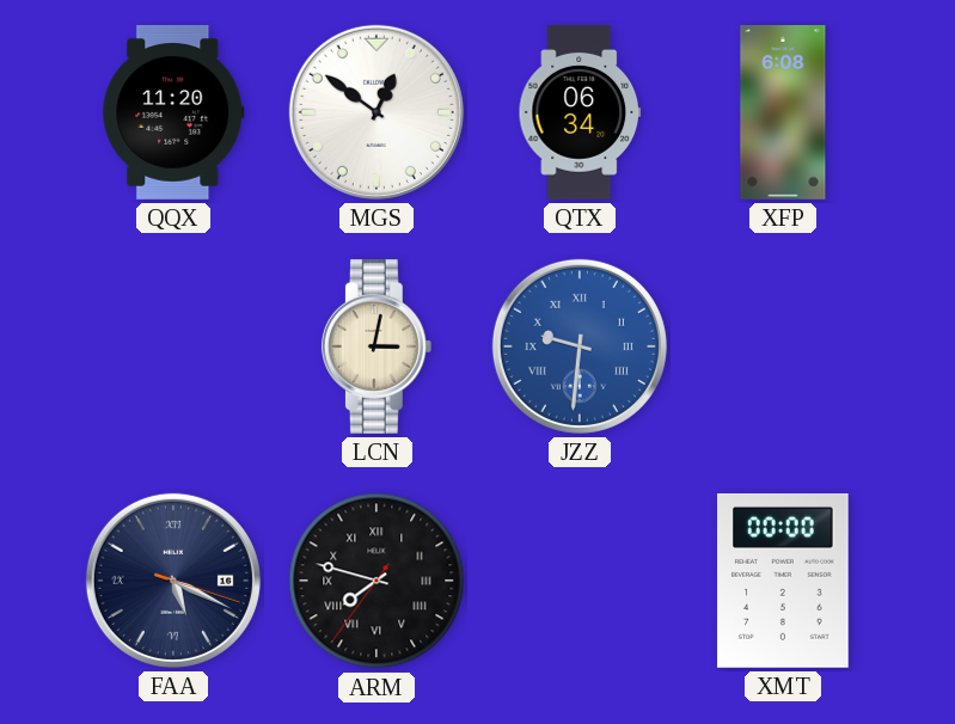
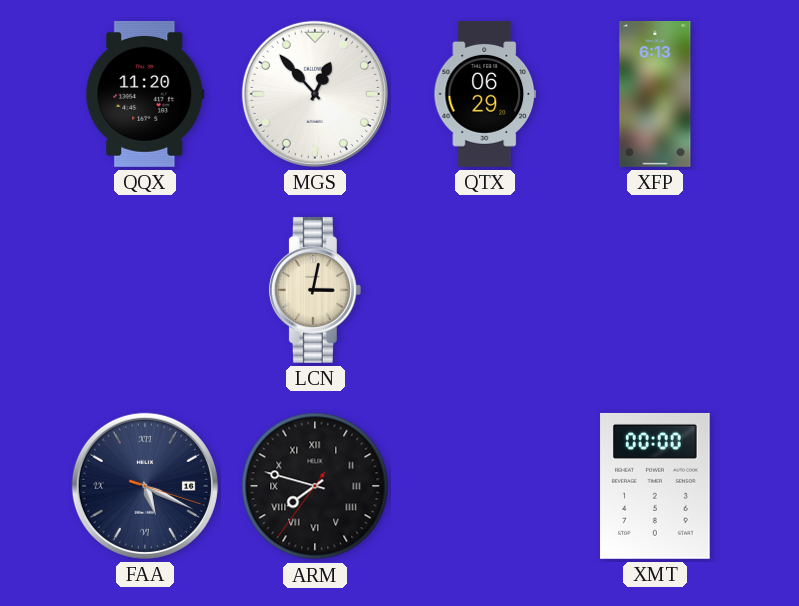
MGS: 12:51 -> 12:53 (315, 94)
QTX: 06:34 -> 06:29 (484, 94)
XFP: 6:08 -> 6:13 (655, 95)
JZZ: 9:31 -> none (580, 346)
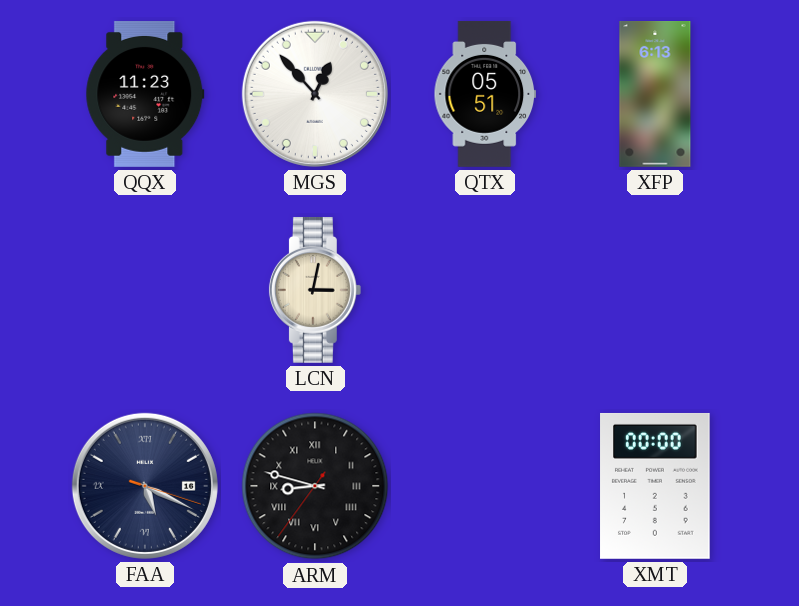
QQX: 11:20 -> 11:23 (145, 94)
QTX: 06:29 -> 05:51 (484, 94)
ARM: 7:47 -> 8:47 (315, 486)
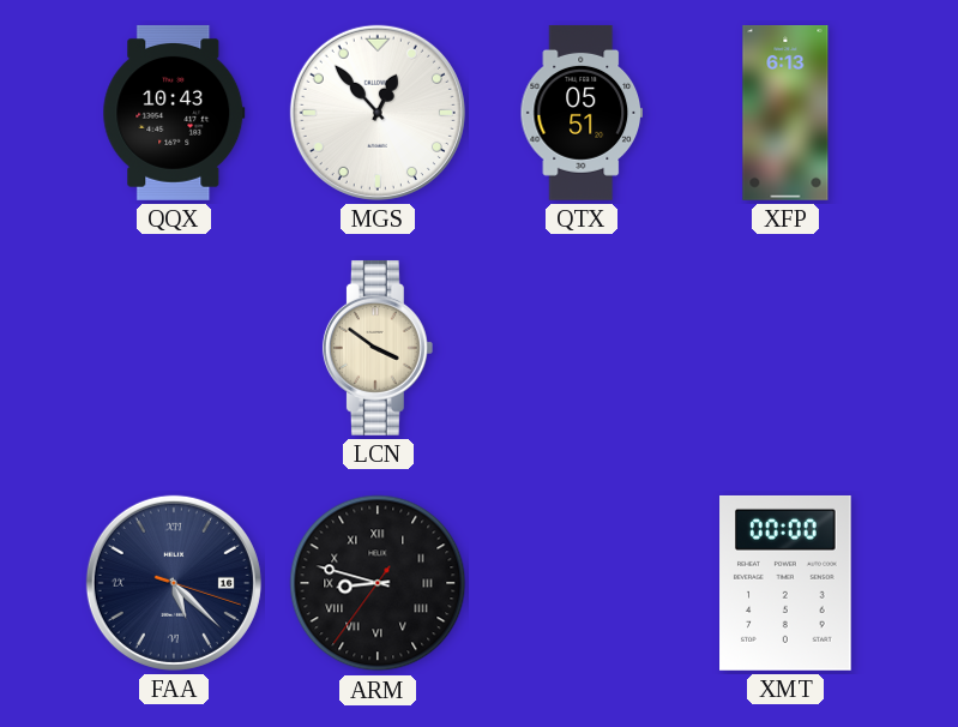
QQX: 11:23 -> 10:43 (174, 113)
LCN: 3:02 -> 3:51 (378, 348)
FAA: 5:19 -> 5:22 (174, 583)
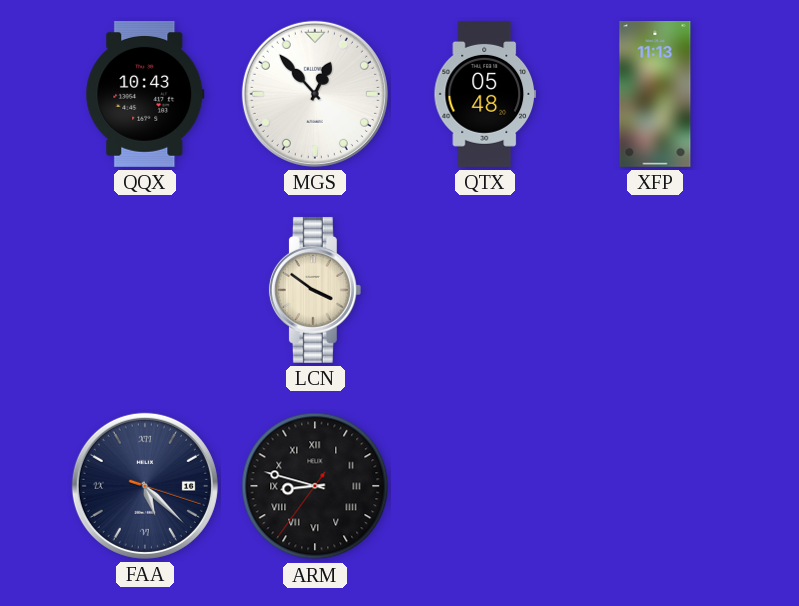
QTX: 05:51 -> 05:48 (484, 94)
XFP: 6:13 -> 11:13 (655, 95)
XMT: 00:00 -> none (785, 583)
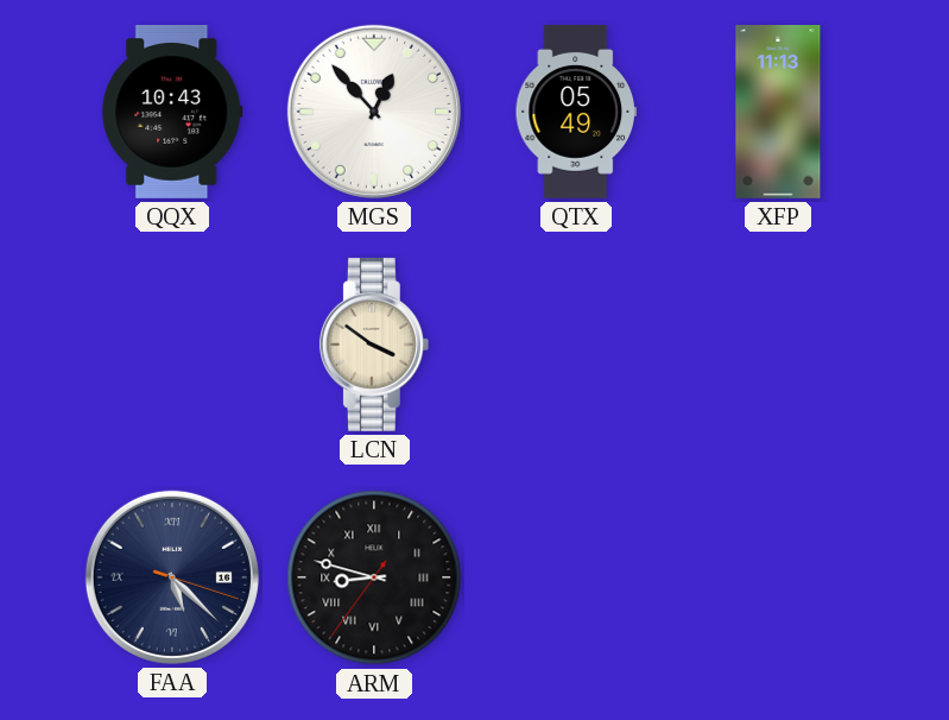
QTX: 05:48 -> 05:49 (575, 112)
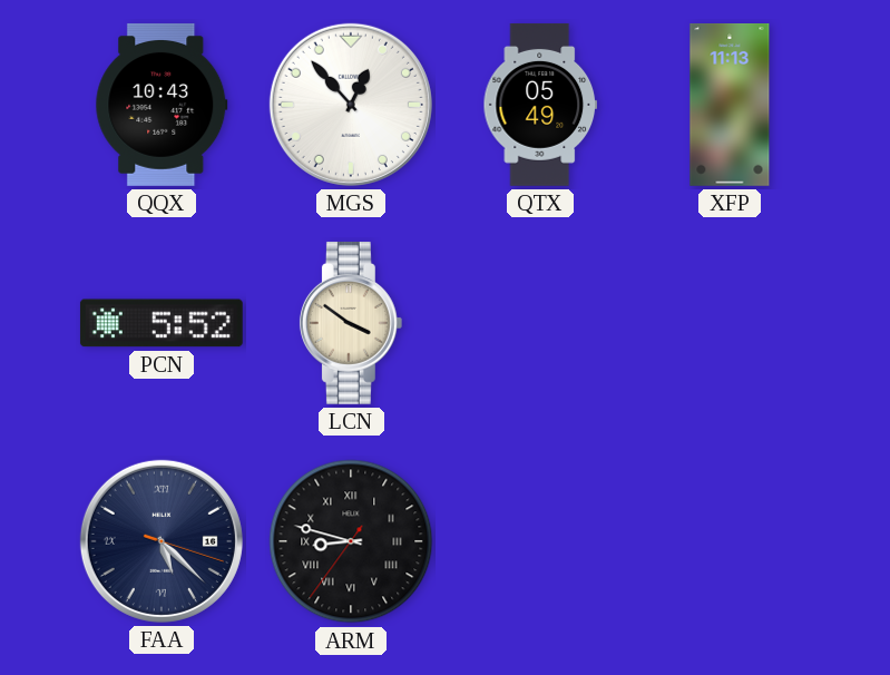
PCN: none -> 5:52 (162, 323)
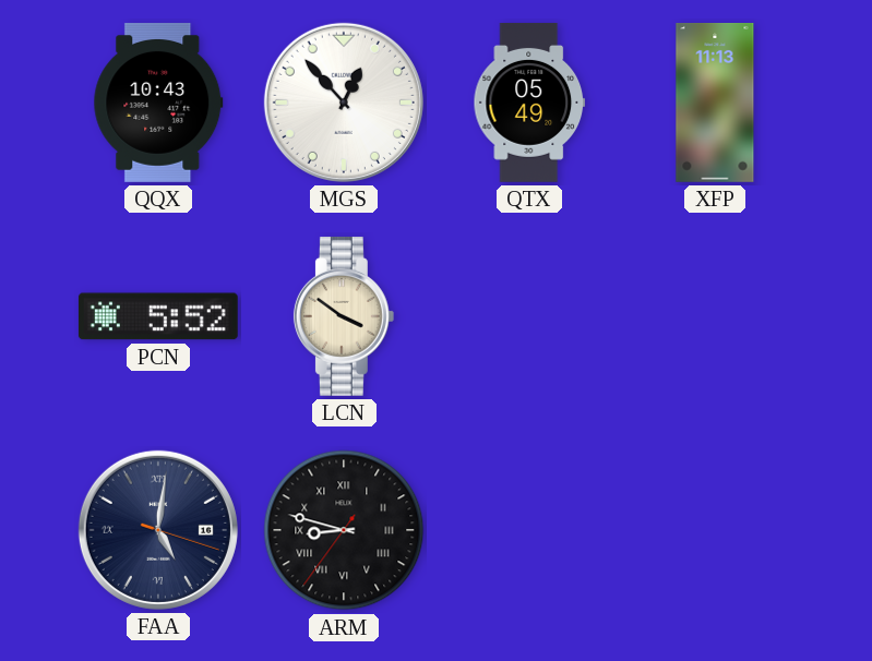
FAA: 5:22 -> 5:01 (158, 530)
